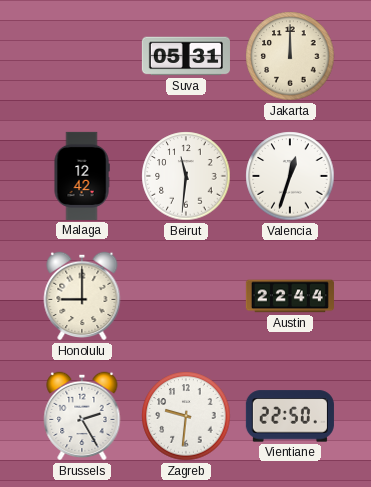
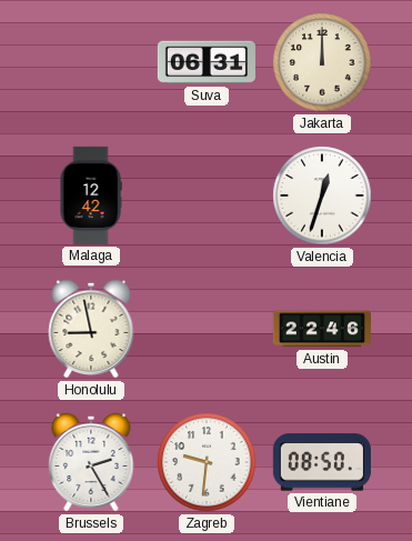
Suva: 05:31 -> 06:31 (207, 62)
Beirut: 11:31 -> none (186, 176)
Honolulu: 9:00 -> 8:58 (91, 329)
Austin: 22:44 -> 22:46 (322, 329)
Vientiane: 22:50 -> 08:50 (322, 462)
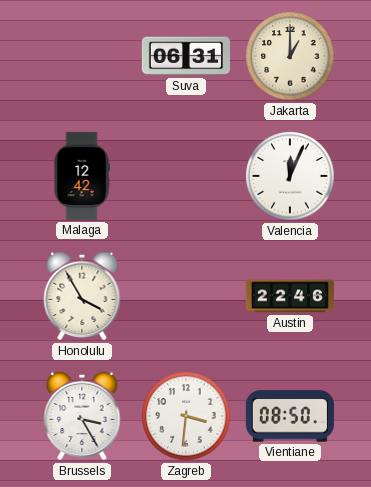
Jakarta: 12:00 -> 1:00 (290, 56)
Valencia: 12:33 -> 12:04 (290, 176)
Honolulu: 8:58 -> 3:55 (82, 296)
Brussels: 2:25 -> 3:25 (82, 416)
Zagreb: 9:31 -> 3:31 (186, 416)
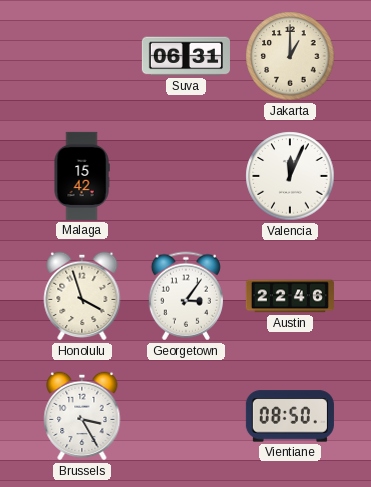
Malaga: 12:42 -> 15:42 (82, 176)
Honolulu: 3:55 -> 3:57 (82, 296)
Georgetown: none -> 3:06 (186, 296)
Zagreb: 3:31 -> none (186, 416)
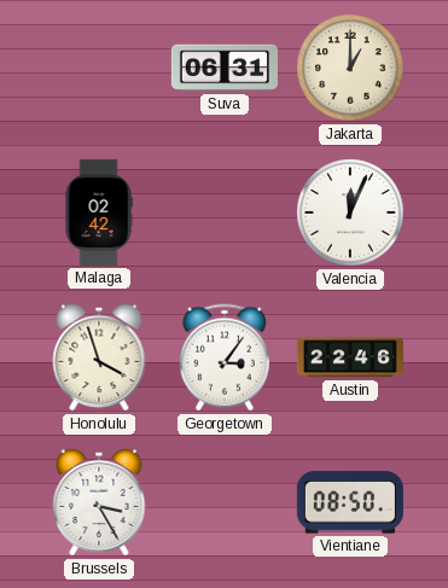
Malaga: 15:42 -> 02:42 (99, 213)
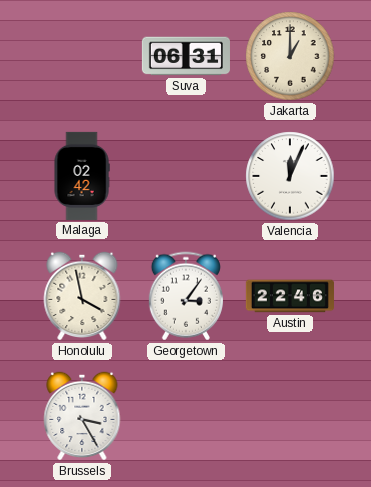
Honolulu: 3:57 -> 3:58 (82, 296)
Vientiane: 08:50 -> none (350, 502)
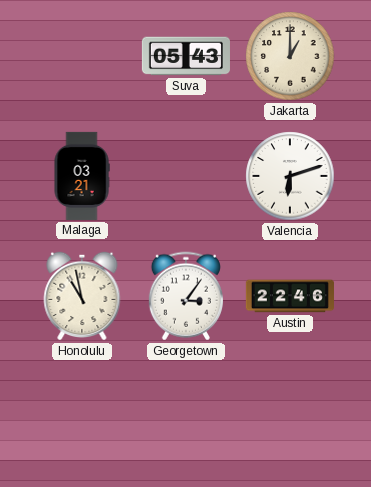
Suva: 06:31 -> 05:43 (186, 56)
Malaga: 02:42 -> 03:21 (82, 176)
Valencia: 12:04 -> 6:12 (290, 176)
Honolulu: 3:58 -> 10:58 (82, 296)
Brussels: 3:25 -> none (82, 416)
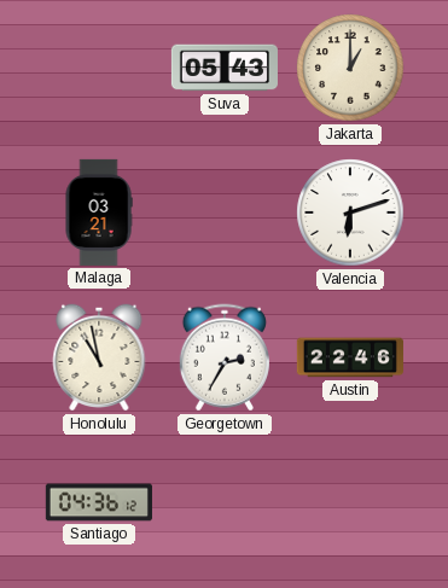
Georgetown: 3:06 -> 2:35 (225, 357)
Santiago: none -> 04:36 (99, 502)
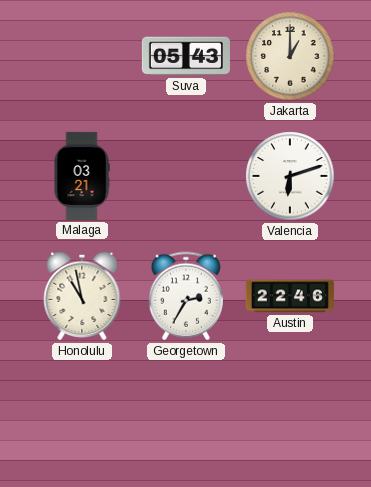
Santiago: 04:36 -> none (99, 502)
